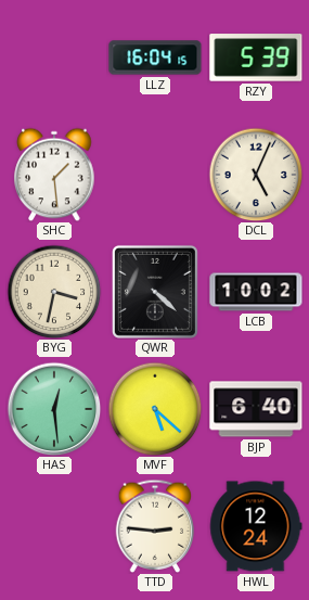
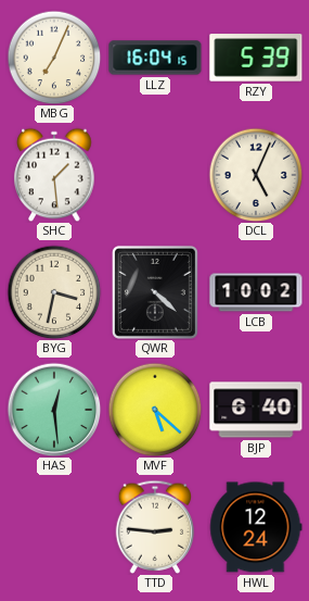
MBG: none -> 7:04 (54, 58)
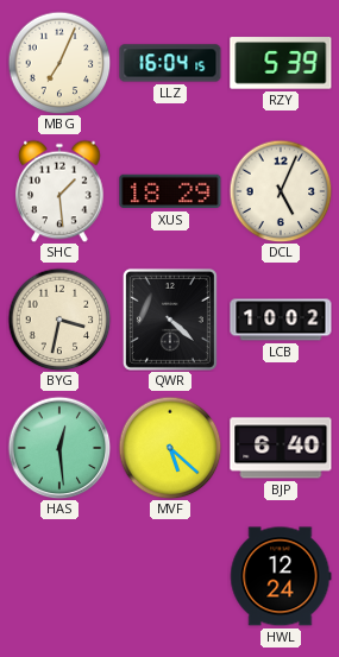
XUS: none -> 18:29 (170, 191)
TTD: 2:46 -> none (155, 527)
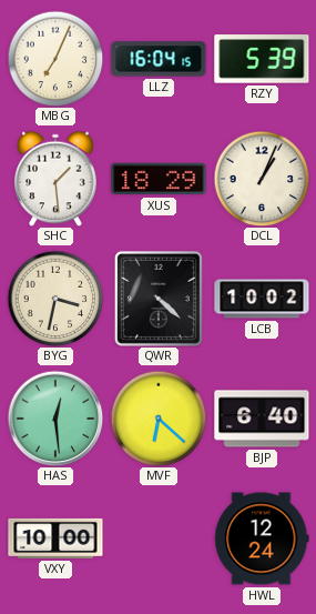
DCL: 5:04 -> 1:04 (262, 179)
MVF: 5:22 -> 6:22 (159, 419)
VXY: none -> 10:00 (55, 538)
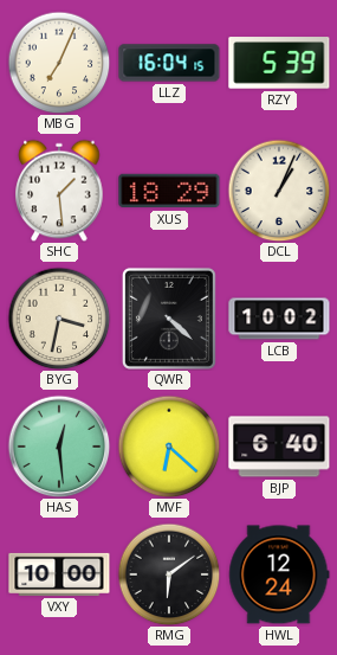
RMG: none -> 6:09 (169, 574)
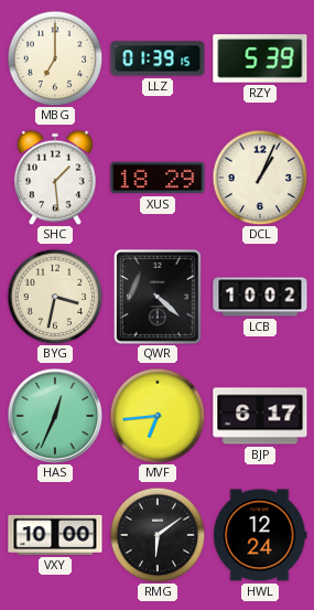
MBG: 7:04 -> 7:00 (55, 58)
LLZ: 16:04 -> 01:39 (158, 58)
HAS: 12:29 -> 12:34 (55, 416)
MVF: 6:22 -> 6:44 (158, 416)
BJP: 6:40 -> 6:17 (260, 416)
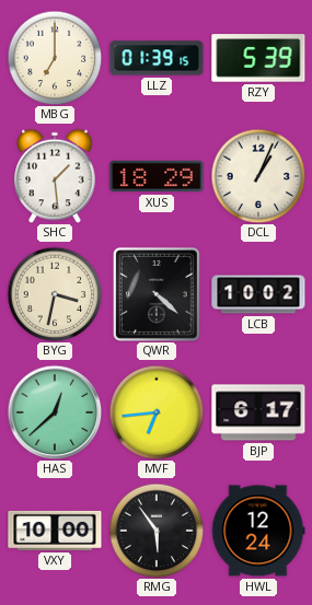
HAS: 12:34 -> 12:38 (55, 412)
RMG: 6:09 -> 5:54 (157, 531)
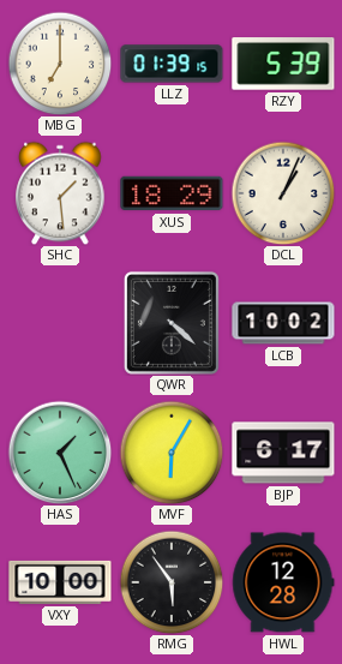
BYG: 3:32 -> none (55, 294)
HAS: 12:38 -> 1:26 (60, 453)
MVF: 6:44 -> 6:05 (172, 453)
HWL: 12:24 -> 12:28 (283, 582)
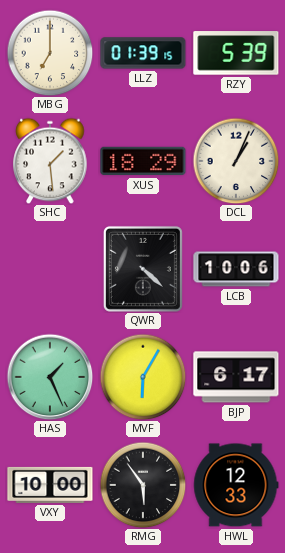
LCB: 10:02 -> 10:06 (236, 269)
HWL: 12:28 -> 12:33 (236, 485)
